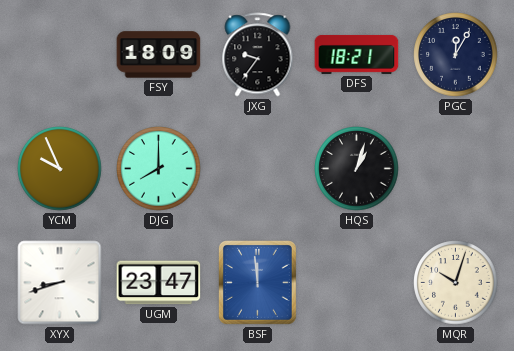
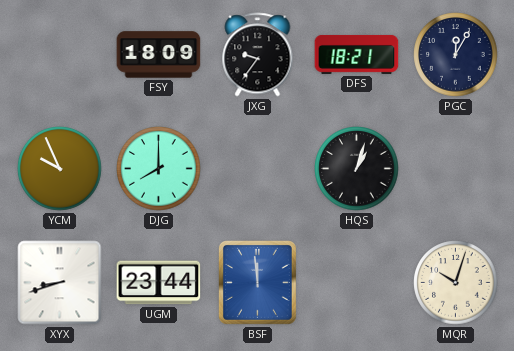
UGM: 23:47 -> 23:44 (159, 283)
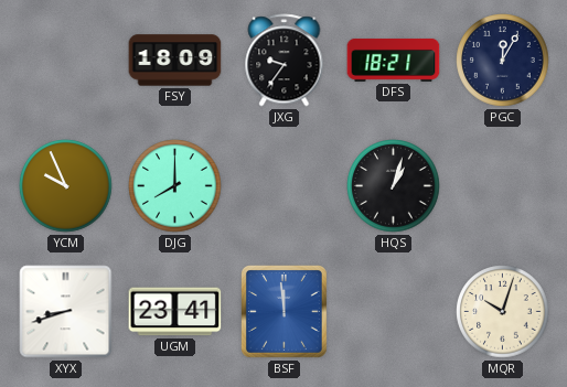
UGM: 23:44 -> 23:41 (175, 312)
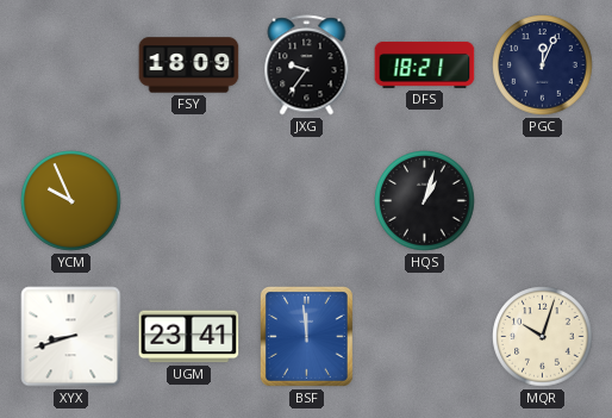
PGC: 12:05 -> 12:04 (543, 65)
DJG: 8:00 -> none (175, 186)
